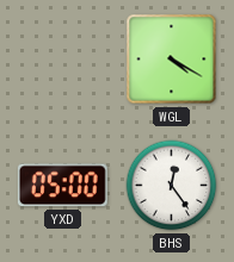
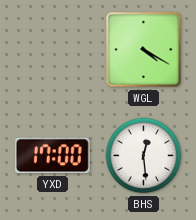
YXD: 05:00 -> 17:00 (52, 156)
BHS: 12:24 -> 12:29 (144, 156)
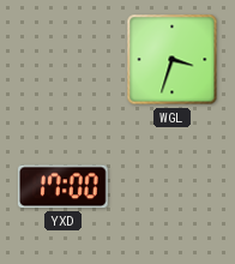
WGL: 4:20 -> 3:33 (173, 60)
BHS: 12:29 -> none (144, 156)
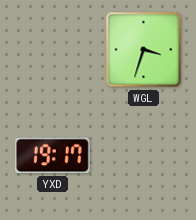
YXD: 17:00 -> 19:17 (52, 156)
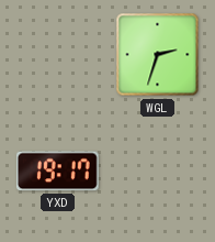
WGL: 3:33 -> 2:33 (158, 55)
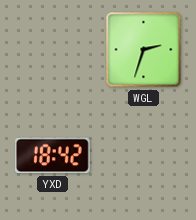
YXD: 19:17 -> 18:42 (52, 156)
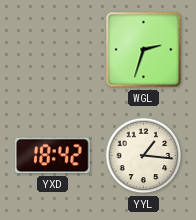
YYL: none -> 1:16 (144, 156)
